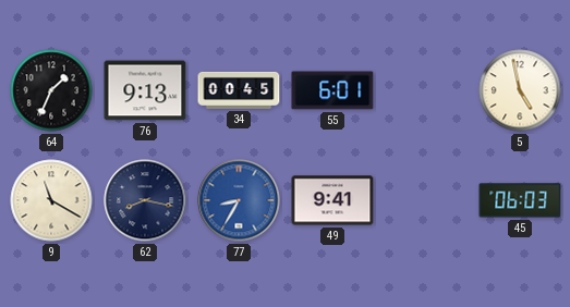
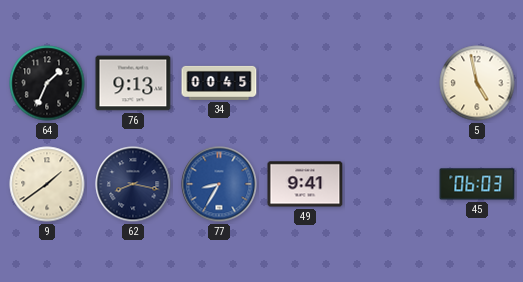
55: 6:01 -> none (332, 90)
9: 11:20 -> 1:39 (47, 184)
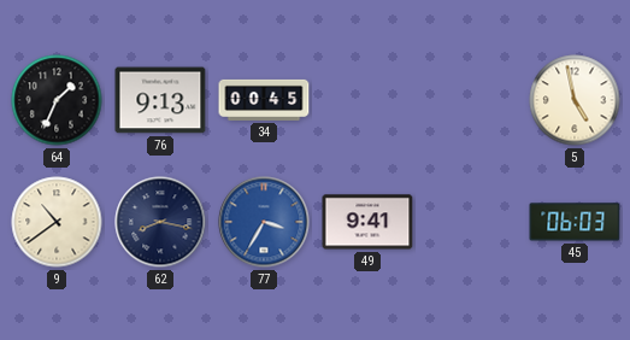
9: 1:39 -> 10:39 (57, 222)
77: 8:35 -> 3:35 (264, 222)
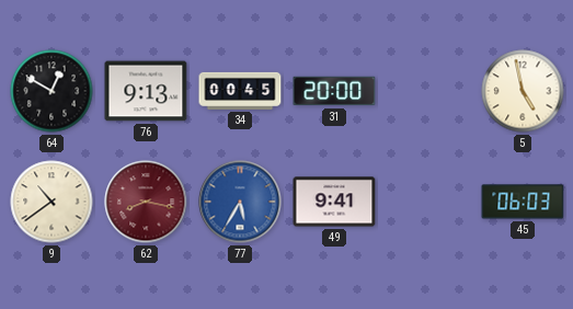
64: 1:34 -> 12:50 (51, 91)
31: none -> 20:00 (334, 91)
62 dial: navy -> burgundy (146, 202)
77: 3:35 -> 5:35 (240, 202)
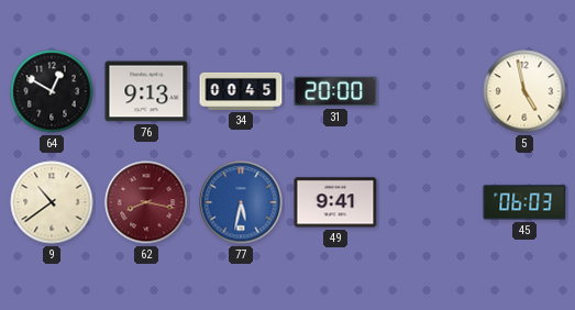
77: 5:35 -> 5:32 (241, 202)
